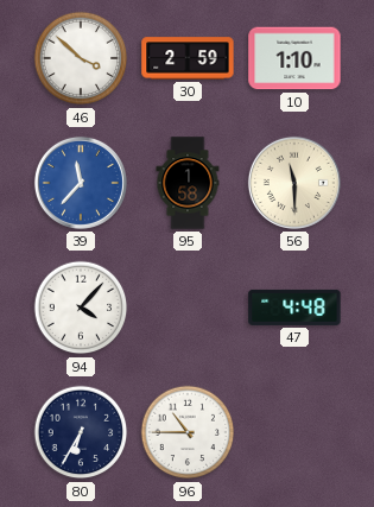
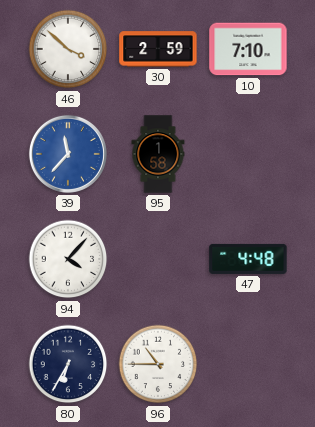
10: 1:10 -> 7:10 (248, 49)
56: 11:30 -> none (294, 183)
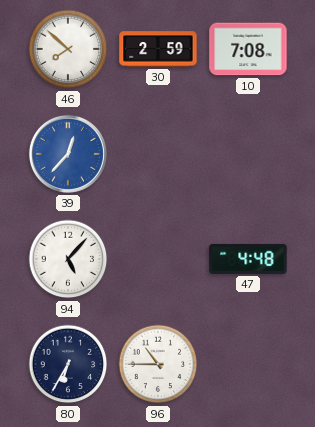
46: 3:52 -> 7:52 (68, 49)
10: 7:10 -> 7:08 (248, 49)
39: 11:37 -> 12:37 (68, 154)
95: 1:58 -> none (158, 154)
94: 4:07 -> 5:07 (68, 259)
